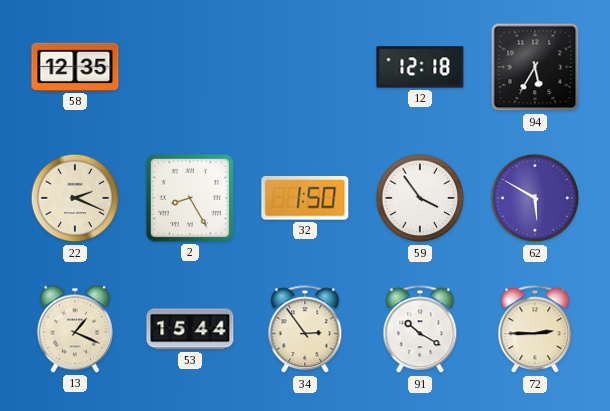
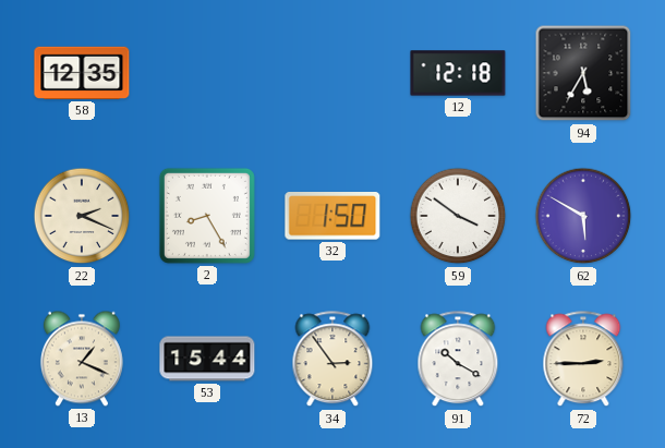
59: 3:54 -> 3:51 (458, 216)
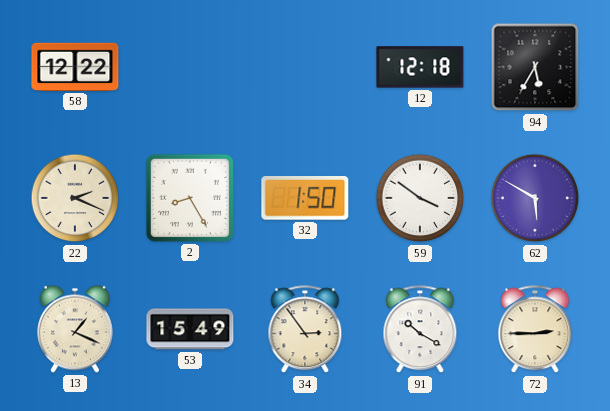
58: 12:35 -> 12:22 (75, 67)
53: 15:44 -> 15:49 (190, 329)
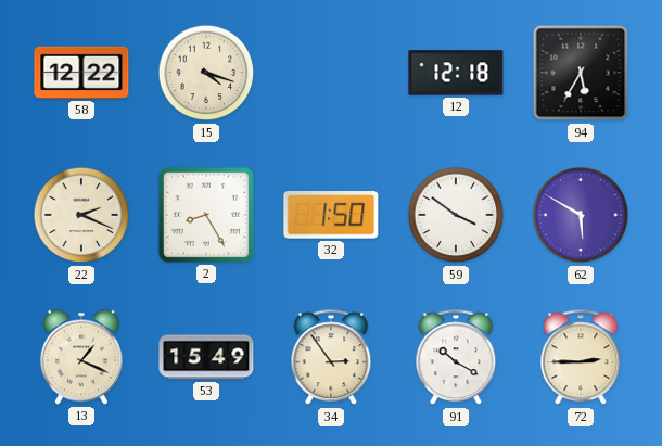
15: none -> 4:18 (206, 73)
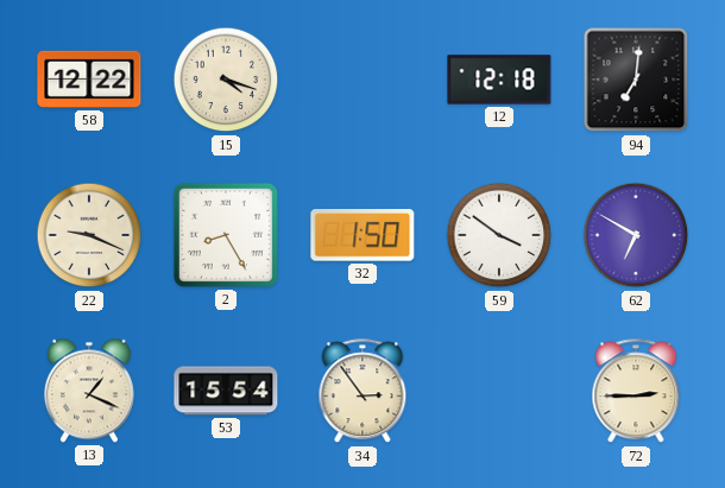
94: 5:35 -> 7:01 (636, 80)
22: 2:19 -> 9:19 (89, 235)
62: 5:50 -> 6:50 (636, 235)
53: 15:49 -> 15:54 (226, 391)
91: 10:20 -> none (456, 358)
